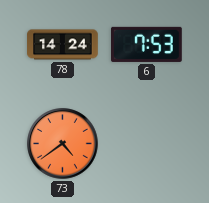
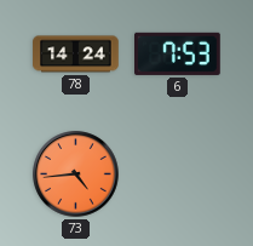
73: 4:39 -> 4:44 (76, 175)
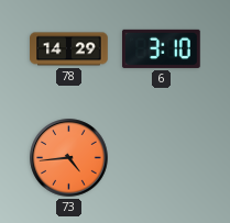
78: 14:24 -> 14:29 (69, 49)
6: 7:53 -> 3:10 (162, 48)
